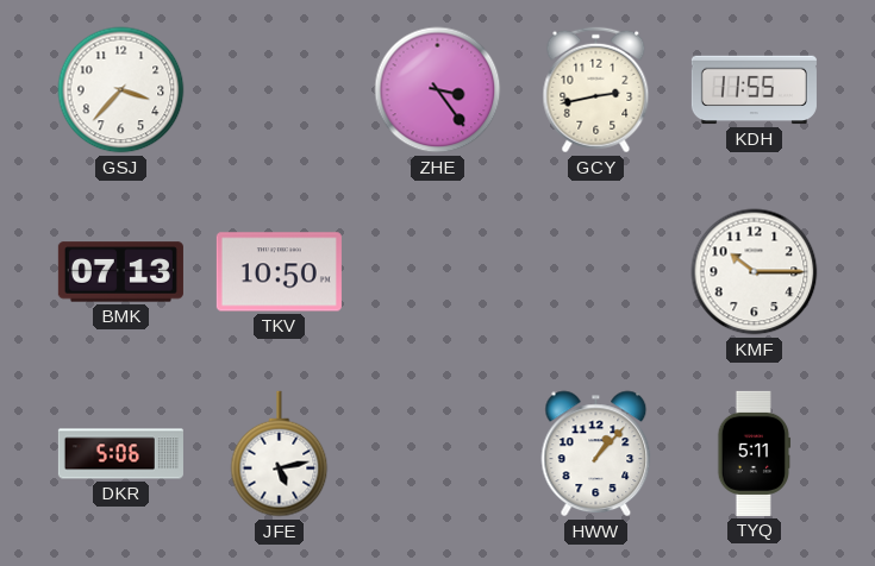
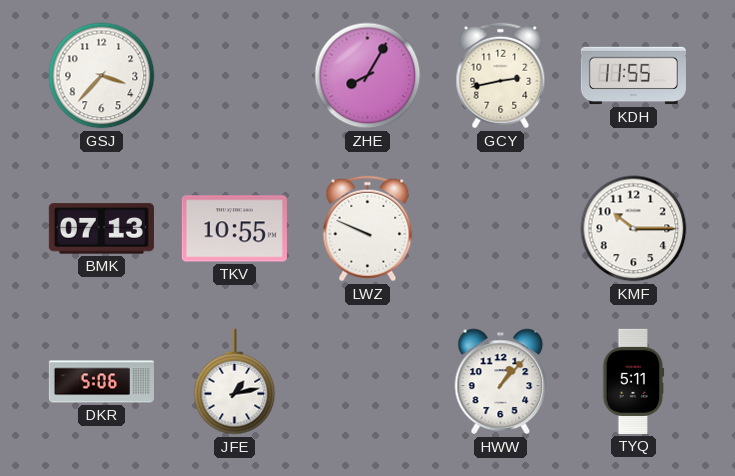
ZHE: 3:24 -> 8:05 (368, 76)
TKV: 10:50 -> 10:55 (234, 229)
LWZ: none -> 9:49 (368, 229)
JFE: 5:13 -> 1:13 (235, 382)
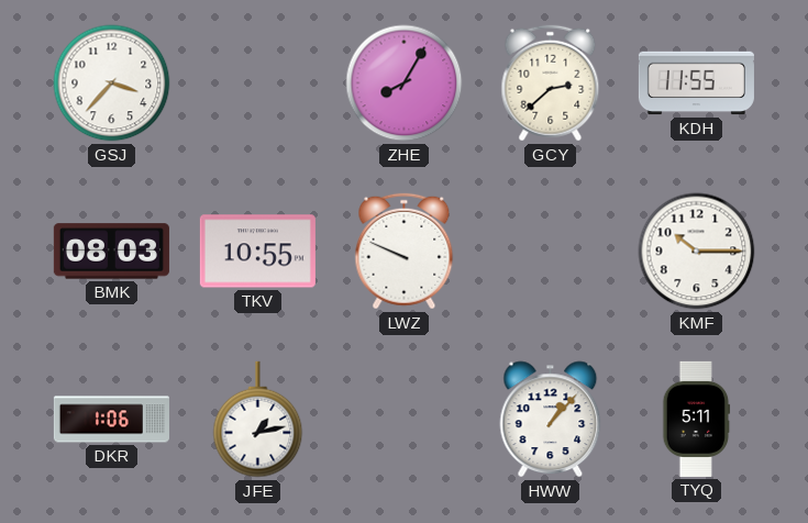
GCY: 2:43 -> 2:38 (551, 84)
BMK: 07:13 -> 08:03 (111, 252)
DKR: 5:06 -> 1:06 (111, 420)
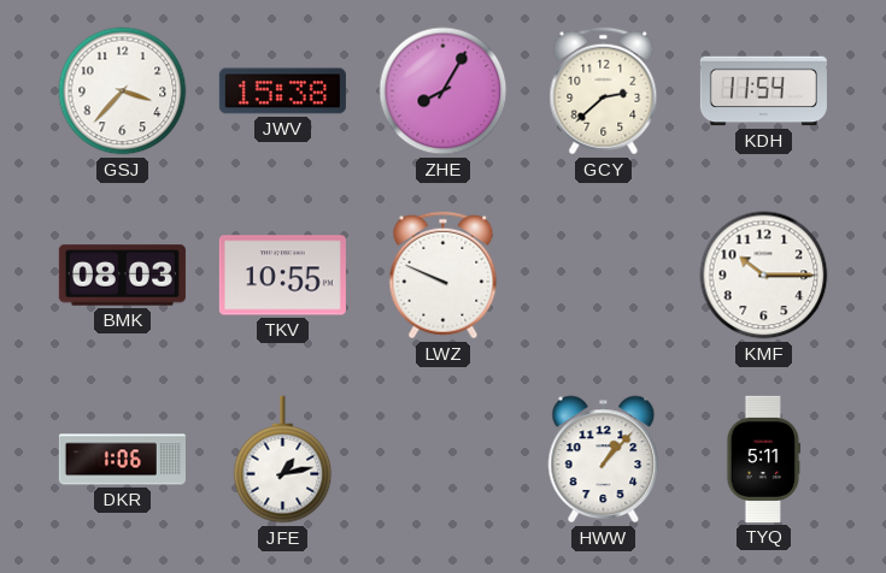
JWV: none -> 15:38 (282, 91)
KDH: 11:55 -> 11:54 (763, 91)
